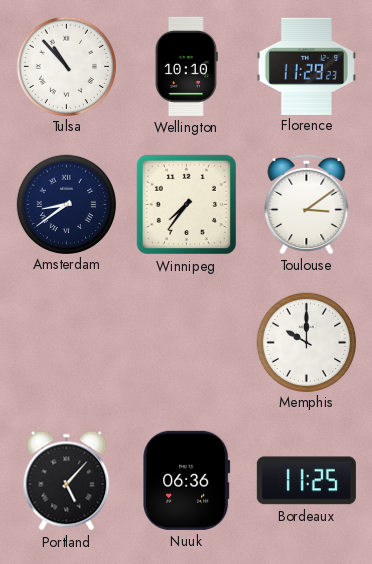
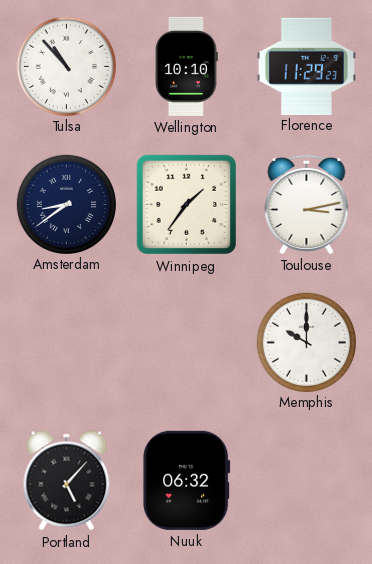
Winnipeg: 7:36 -> 1:36 (187, 205)
Toulouse: 3:09 -> 3:13 (307, 204)
Nuuk: 06:36 -> 06:32 (187, 480)
Bordeaux: 11:25 -> none (306, 481)
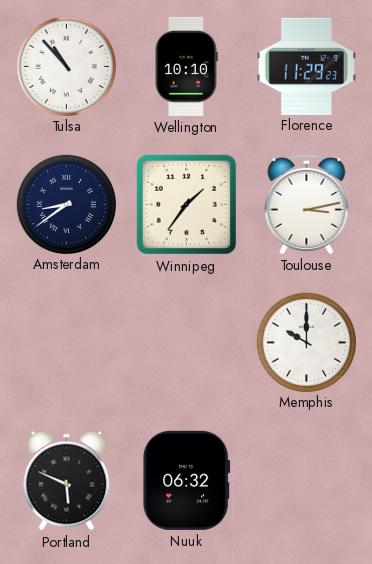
Portland: 5:07 -> 5:49 (67, 481)
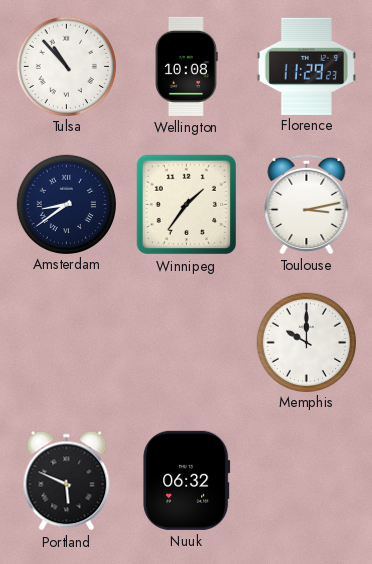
Wellington: 10:10 -> 10:08 (187, 66)
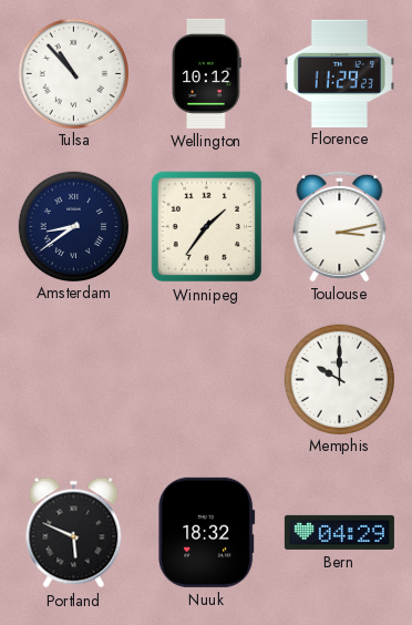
Wellington: 10:08 -> 10:12 (207, 73)
Nuuk: 06:32 -> 18:32 (207, 532)
Bern: none -> 04:29 (339, 532)
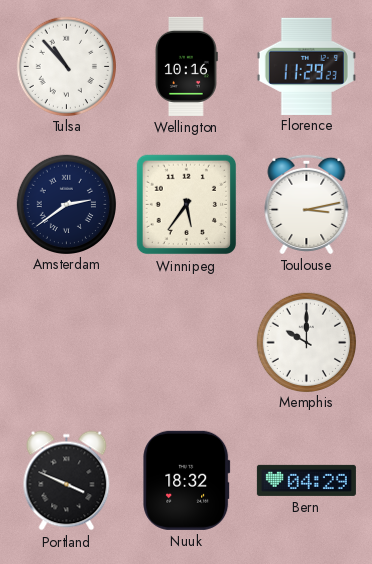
Wellington: 10:12 -> 10:16 (187, 66)
Amsterdam: 8:39 -> 2:39 (66, 204)
Winnipeg: 1:36 -> 5:36 (187, 205)
Portland: 5:49 -> 3:49 (67, 481)
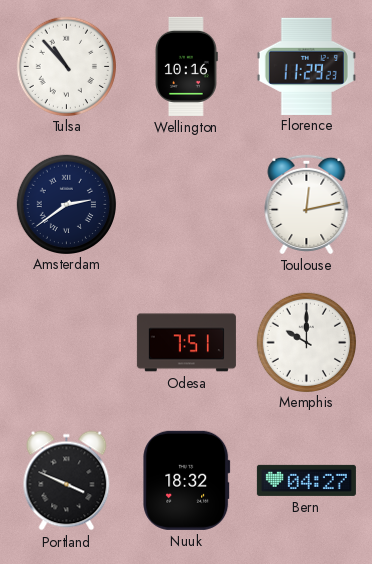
Winnipeg: 5:36 -> none (187, 205)
Toulouse: 3:13 -> 12:13 (307, 204)
Odesa: none -> 7:51 (186, 343)
Bern: 04:29 -> 04:27 (306, 480)
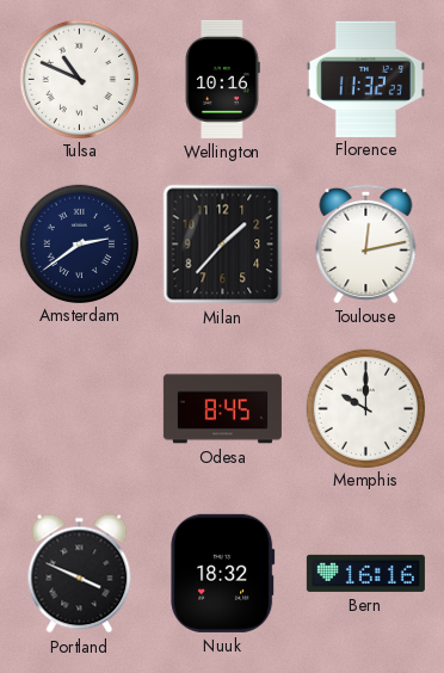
Tulsa: 10:53 -> 10:49 (79, 79)
Florence: 11:29 -> 11:32 (365, 79)
Milan: none -> 1:37 (223, 245)
Odesa: 7:51 -> 8:45 (222, 409)
Bern: 04:27 -> 16:16 (365, 573)
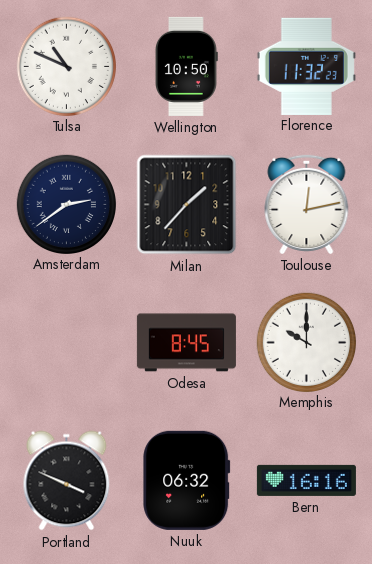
Wellington: 10:16 -> 10:50 (187, 66)
Nuuk: 18:32 -> 06:32 (187, 480)
